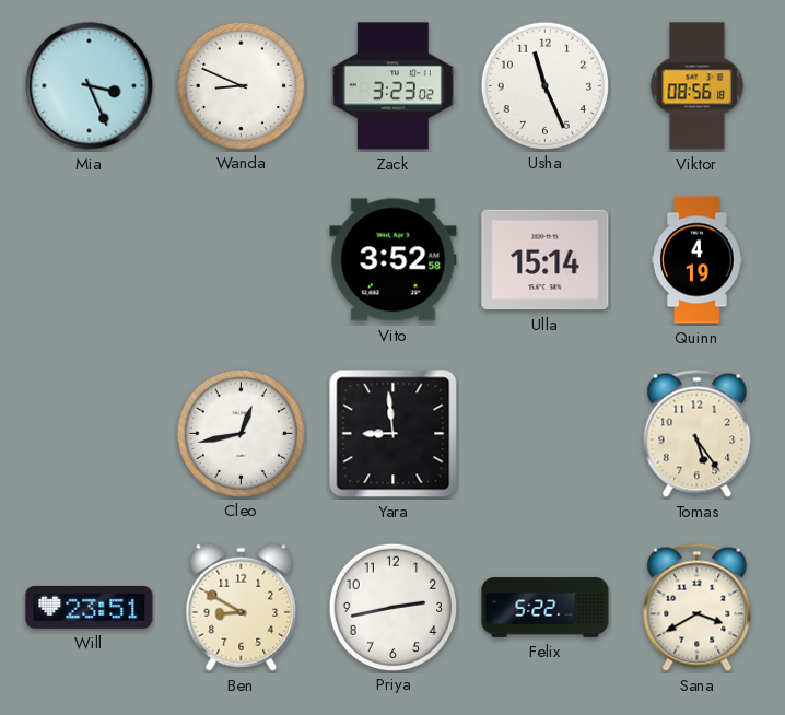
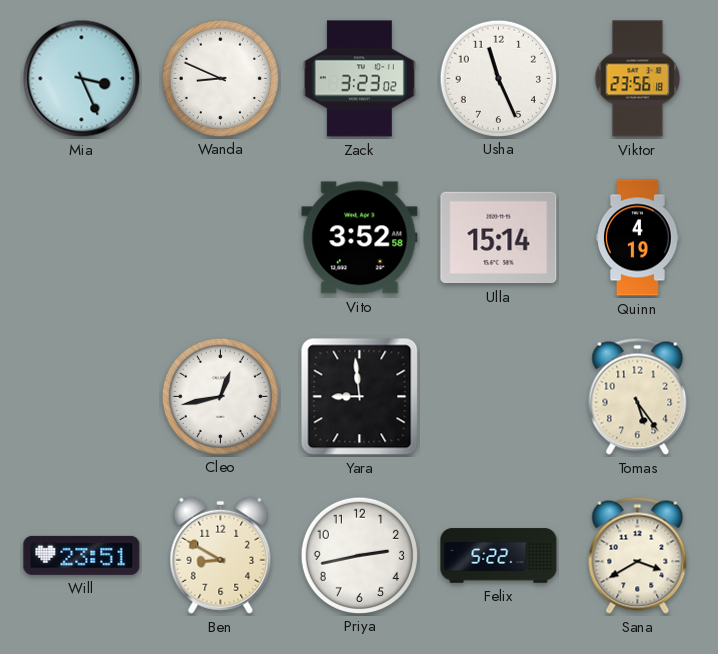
Viktor: 08:56 -> 23:56 (638, 79)
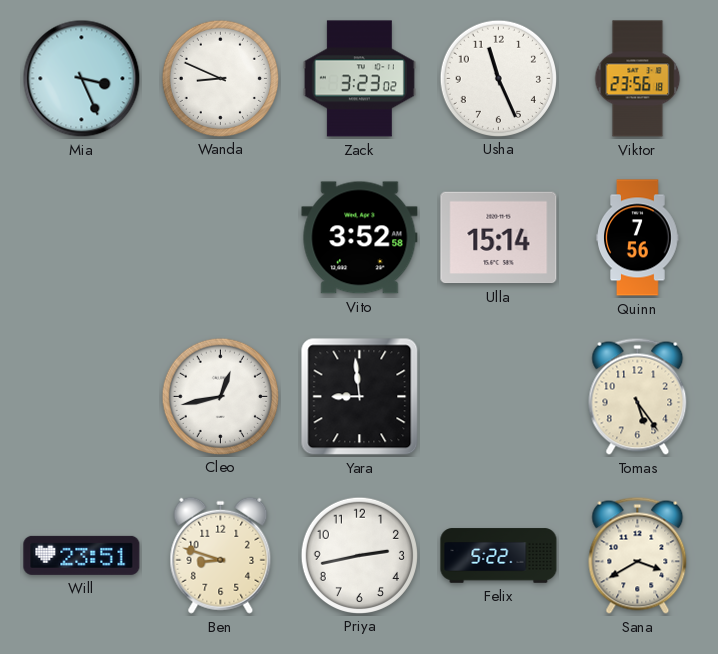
Quinn: 4:19 -> 7:56 (638, 238)
Ben: 8:50 -> 8:48 (221, 555)
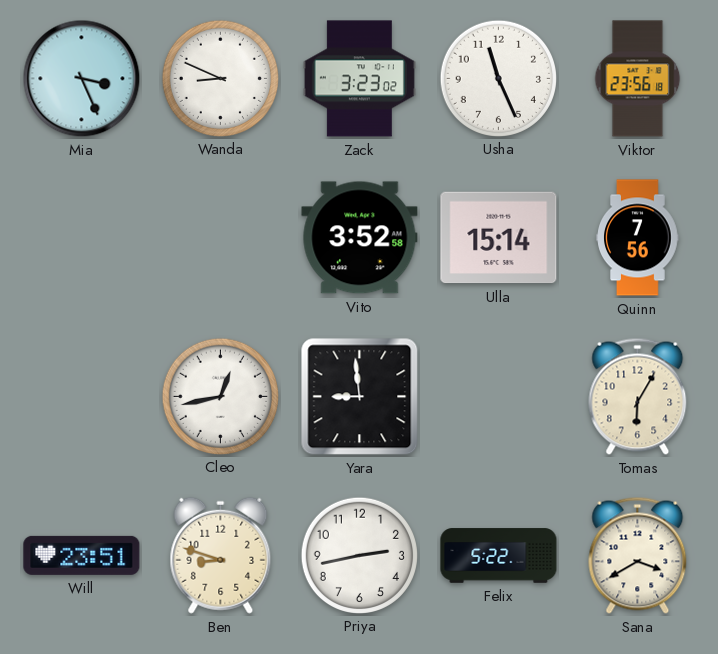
Tomas: 5:24 -> 6:05 (638, 396)
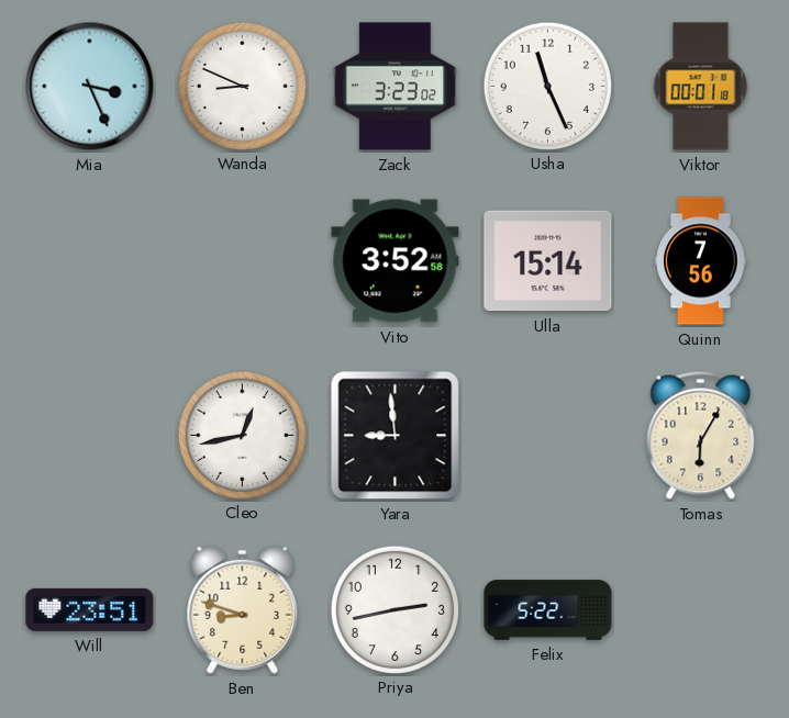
Viktor: 23:56 -> 00:01 (701, 87)
Sana: 3:40 -> none (638, 555)
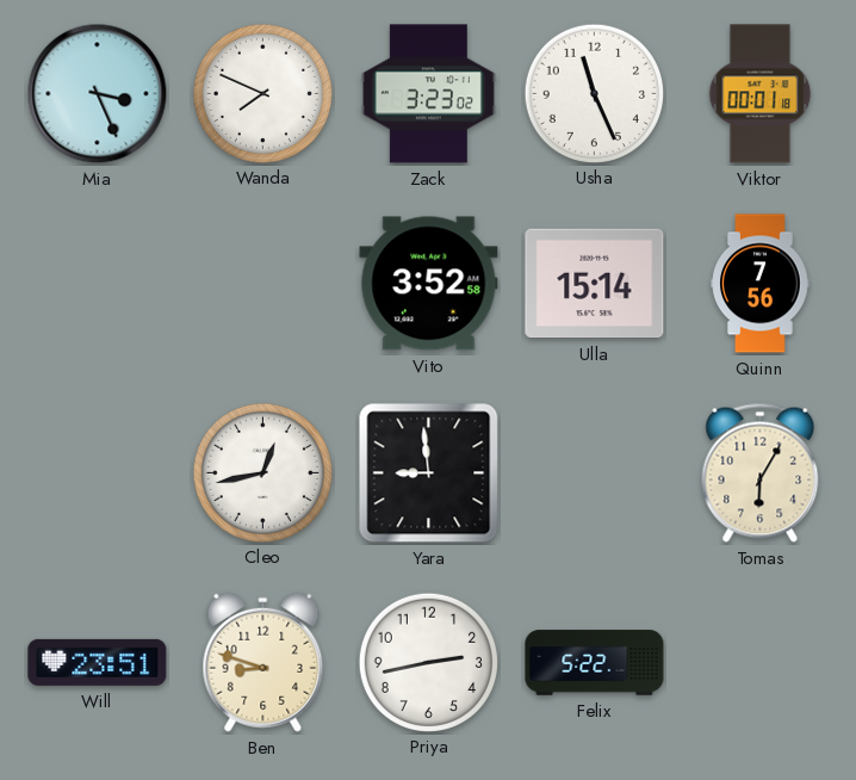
Wanda: 8:49 -> 7:49 (262, 93)
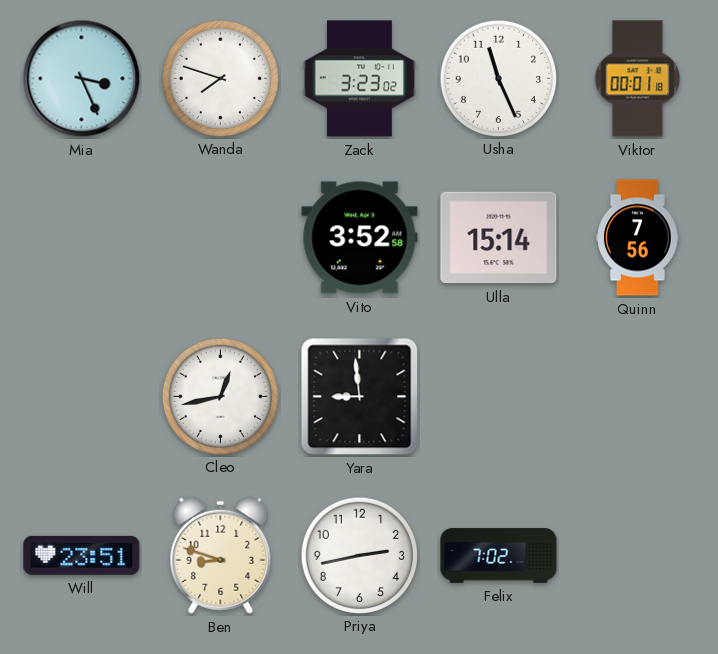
Wanda: 7:49 -> 7:48 (220, 78)
Tomas: 6:05 -> none (761, 472)
Felix: 5:22 -> 7:02 (499, 556)
